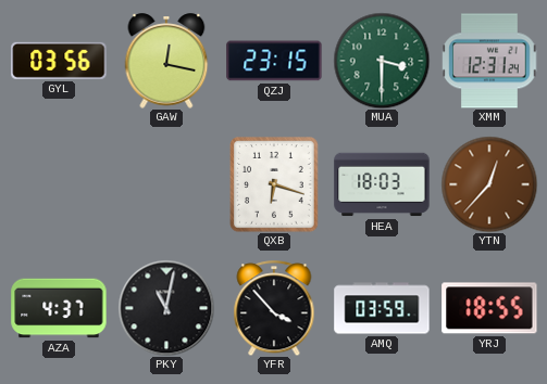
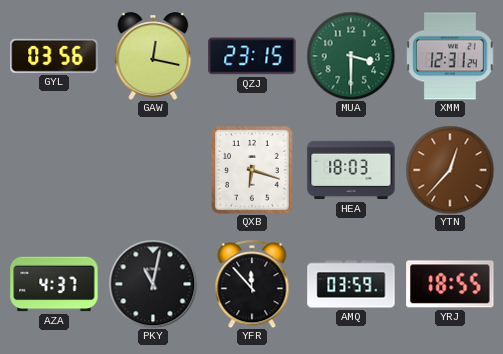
YFR: 3:53 -> 11:53 (252, 284)
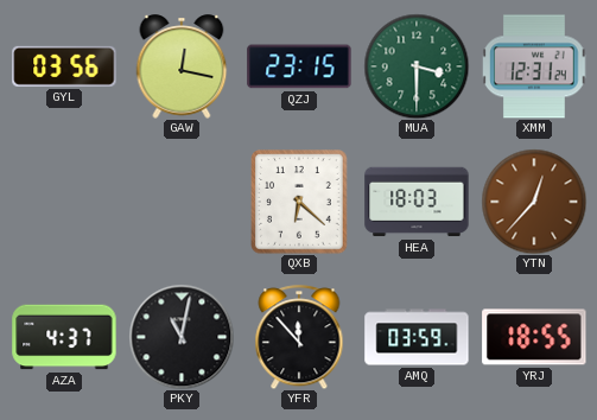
QXB: 6:18 -> 6:22 (299, 202)
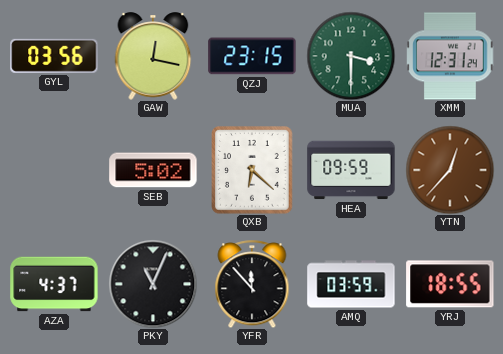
SEB: none -> 5:02 (153, 170)
HEA: 18:03 -> 09:59 (351, 170)
PKY: 11:02 -> 11:04 (153, 284)
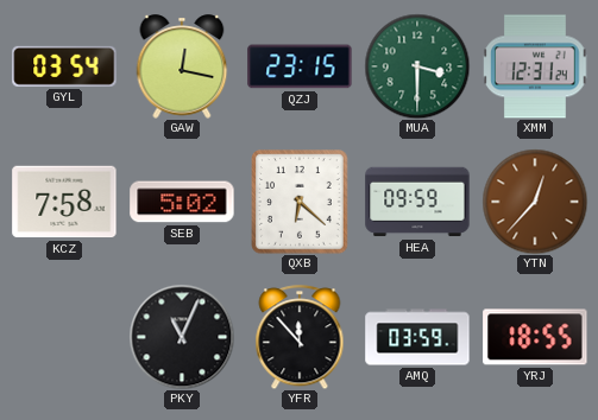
GYL: 03:56 -> 03:54 (64, 66)
KCZ: none -> 7:58 (64, 202)
AZA: 4:37 -> none (54, 284)
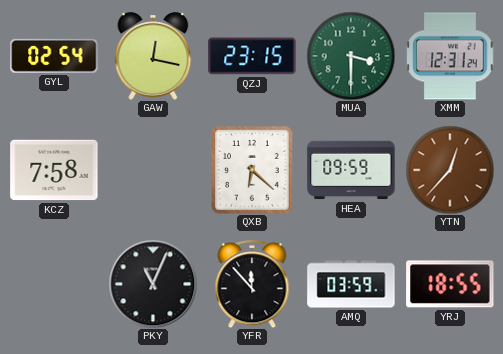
GYL: 03:54 -> 02:54 (54, 56)
SEB: 5:02 -> none (182, 202)
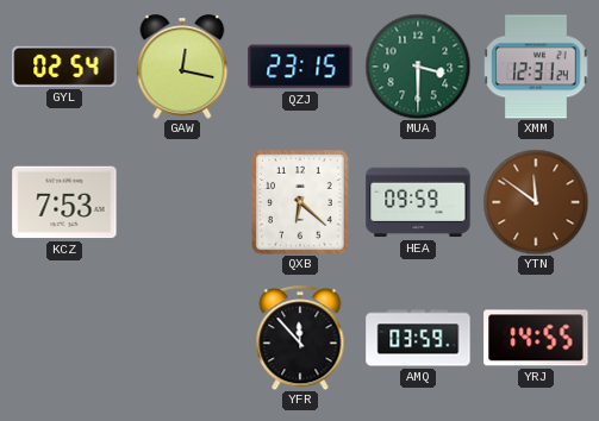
KCZ: 7:58 -> 7:53 (64, 202)
YTN: 12:37 -> 11:51 (536, 202)
PKY: 11:04 -> none (153, 284)
YRJ: 18:55 -> 14:55 (536, 338)
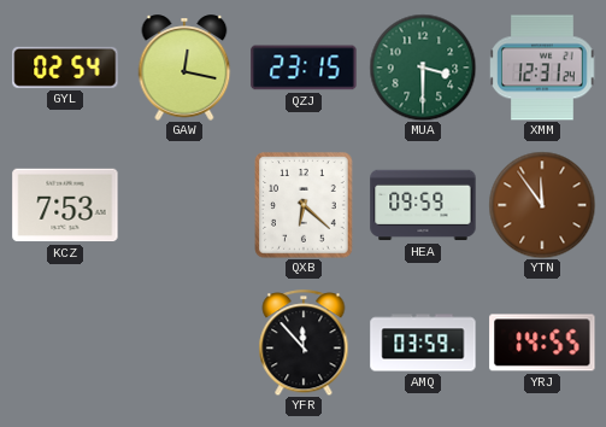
YTN: 11:51 -> 11:54 (542, 205)
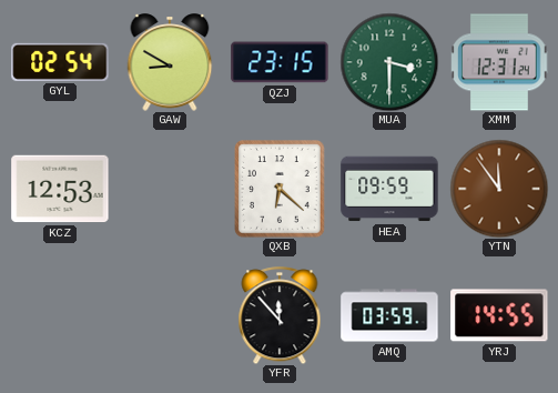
GAW: 12:17 -> 8:50 (170, 62)
KCZ: 7:53 -> 12:53 (60, 189)
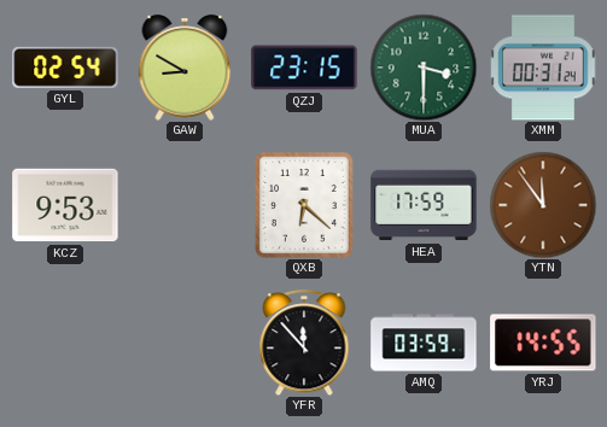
XMM: 12:31 -> 00:31 (543, 68)
KCZ: 12:53 -> 9:53 (65, 205)
HEA: 09:59 -> 17:59 (424, 205)
